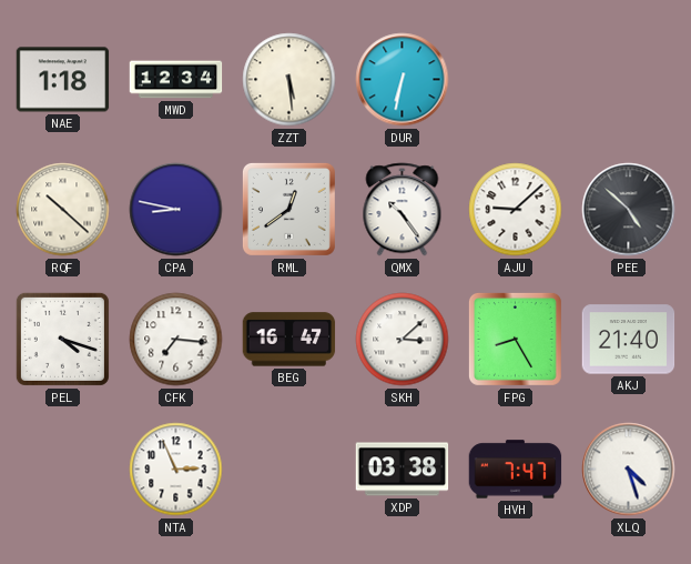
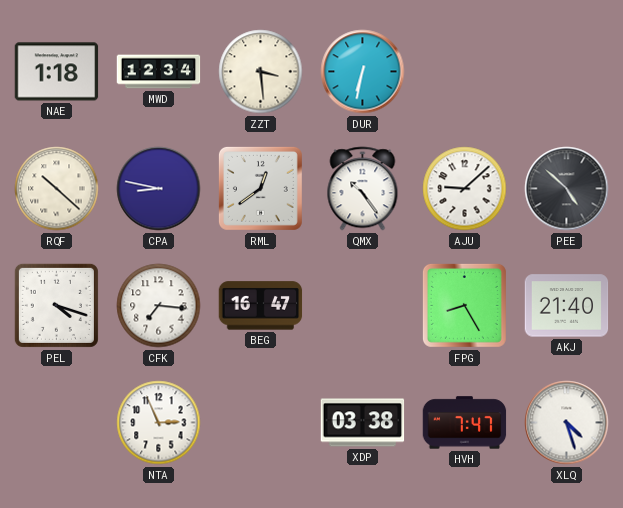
ZZT: 5:29 -> 3:29 (261, 72)
SKH: 3:08 -> none (403, 340)
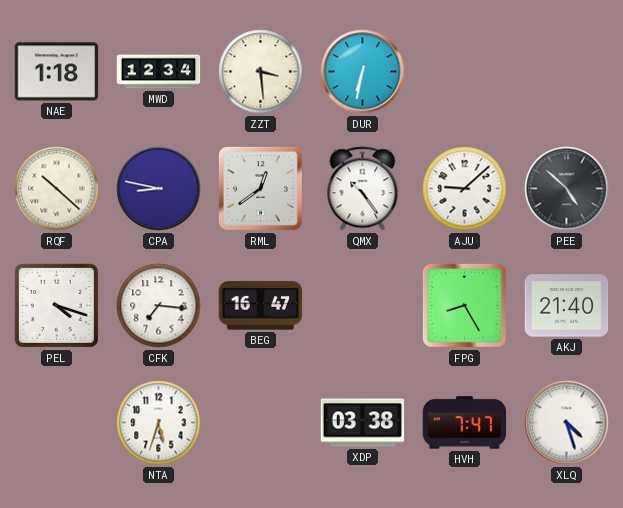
NTA: 2:56 -> 5:33 (159, 423)
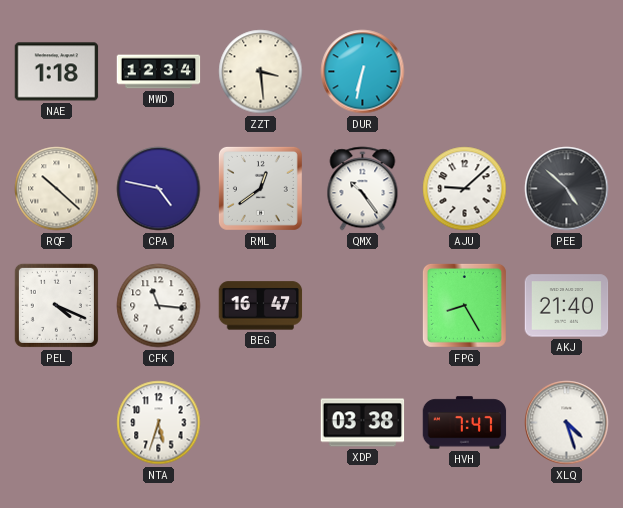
CPA: 8:47 -> 4:47 (159, 189)
PEL: 4:18 -> 4:19 (56, 305)
CFK: 7:16 -> 11:16 (159, 306)
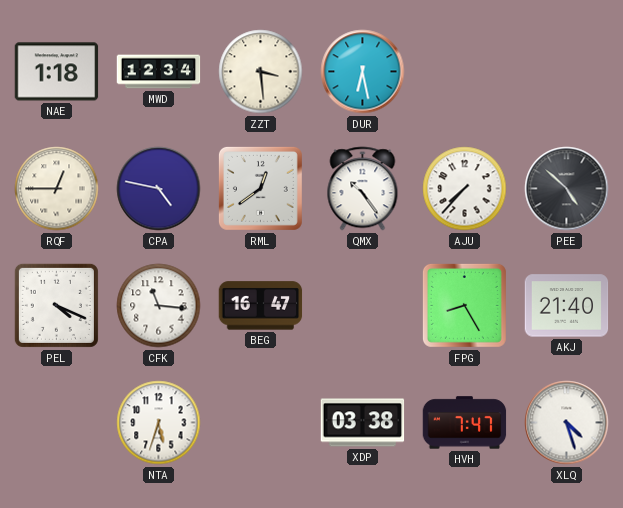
DUR: 6:32 -> 6:28 (363, 72)
RQF: 10:22 -> 12:45 (57, 189)
AJU: 9:08 -> 7:37 (465, 189)
